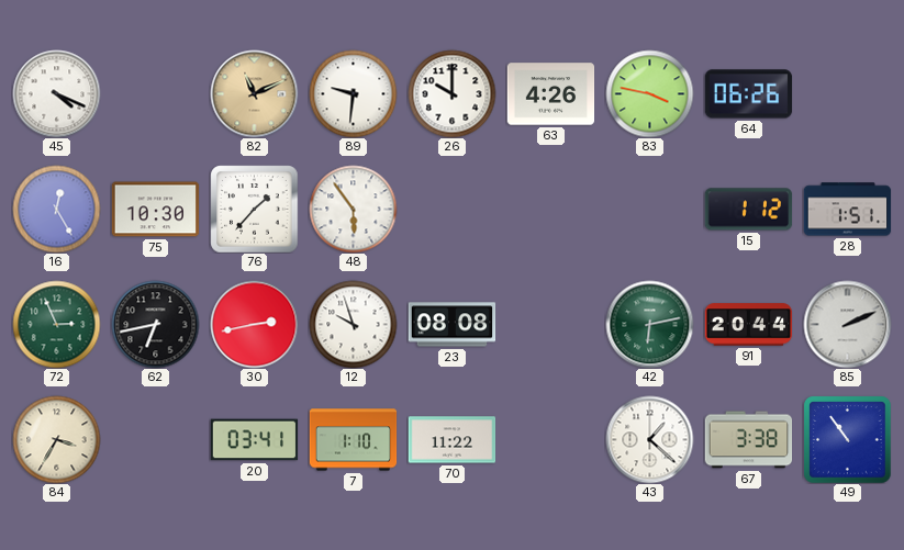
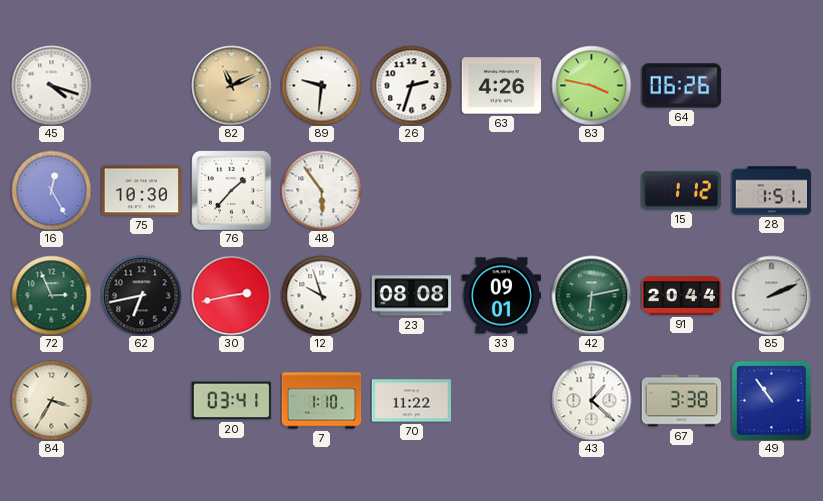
45: 4:19 -> 4:18 (51, 85)
26: 10:00 -> 2:33 (411, 85)
33: none -> 09:01 (501, 296)
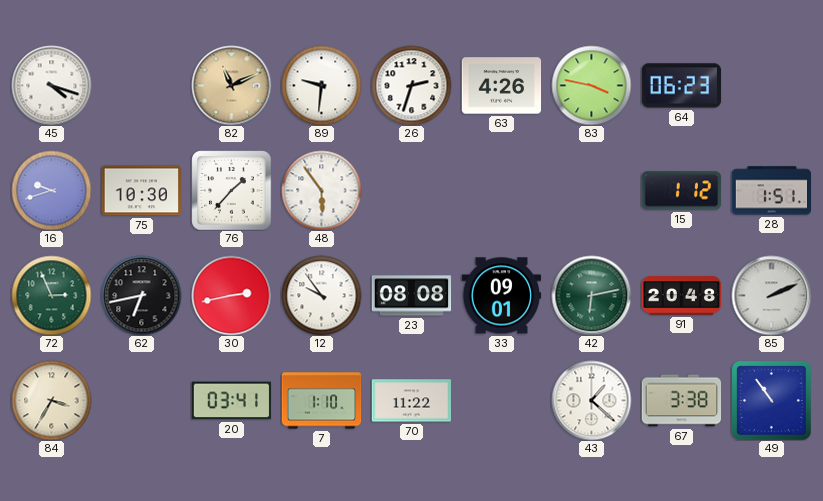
64: 06:26 -> 06:23 (681, 86)
16: 12:25 -> 9:42 (51, 190)
12: 9:57 -> 9:54 (321, 295)
91: 20:44 -> 20:48 (681, 296)
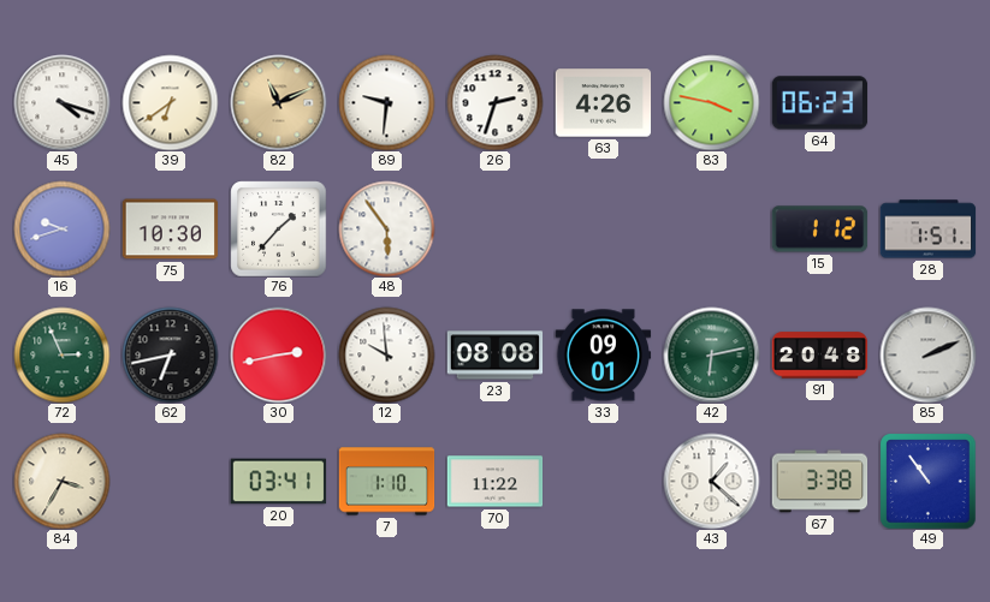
39: none -> 6:39 (170, 102)
12: 9:54 -> 9:59 (386, 354)
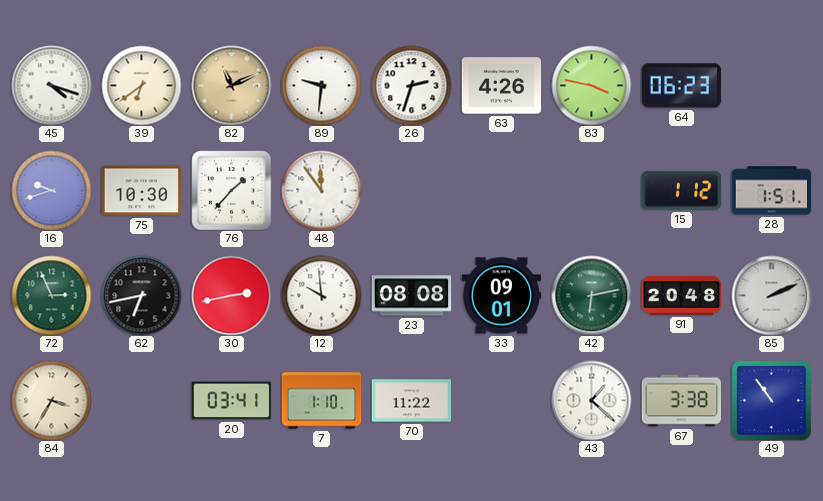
48: 5:54 -> 11:54 (321, 190)
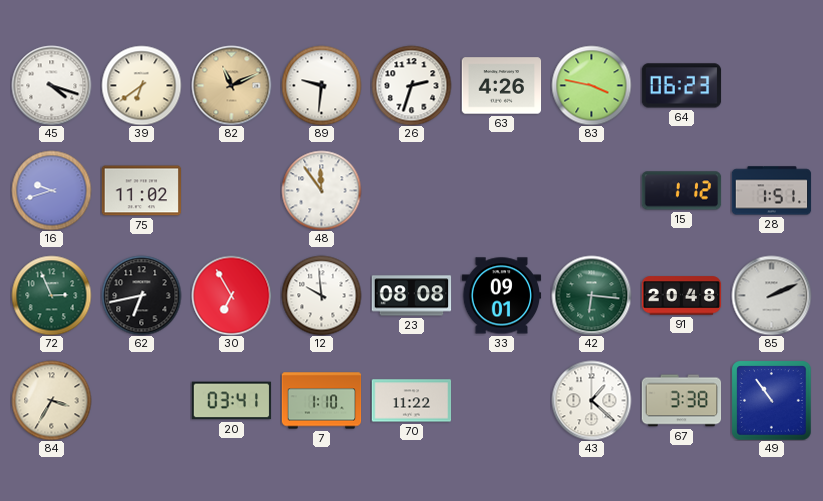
75: 10:30 -> 11:02 (141, 191)
76: 1:37 -> none (231, 190)
30: 2:43 -> 6:55 (231, 295)
42: 6:13 -> 6:16 (591, 295)
